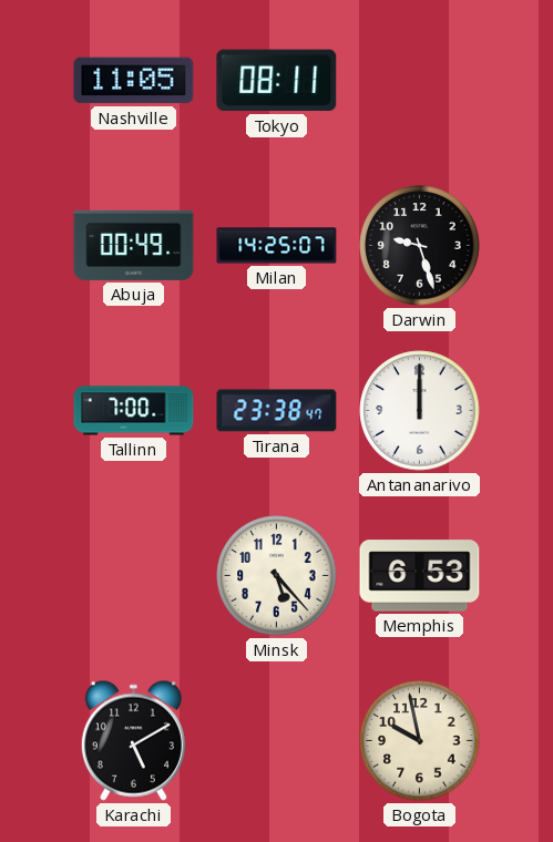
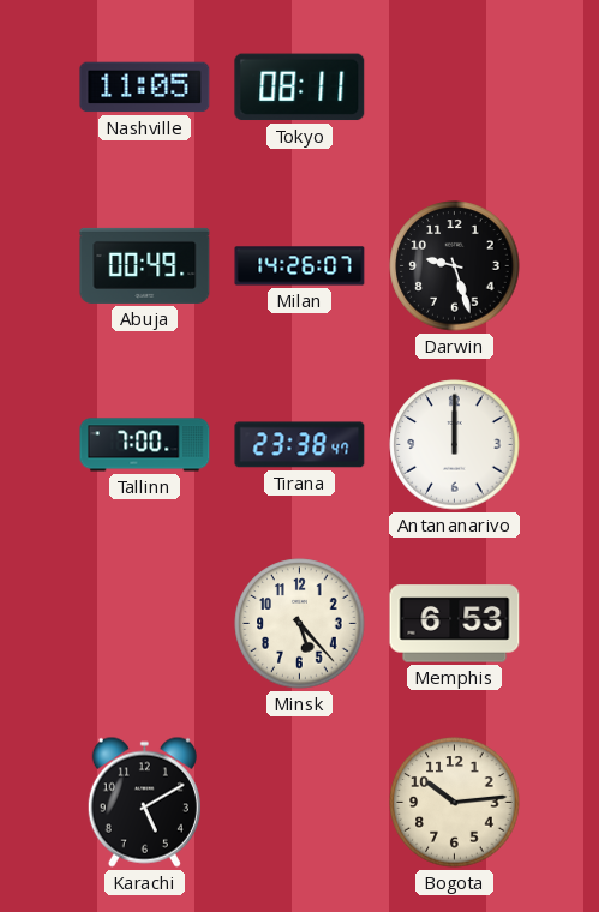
Milan: 14:25 -> 14:26 (300, 266)
Bogota: 9:58 -> 10:14 (455, 803)
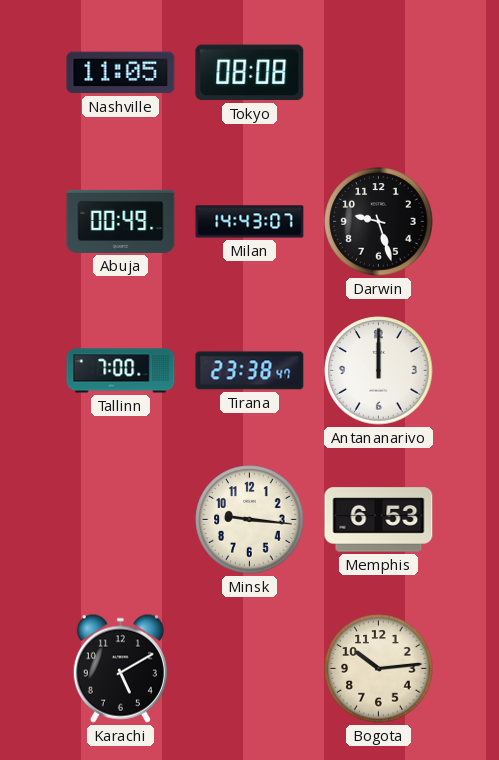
Tokyo: 08:11 -> 08:08 (250, 73)
Milan: 14:26 -> 14:43 (250, 222)
Minsk: 5:23 -> 9:16 (250, 520)
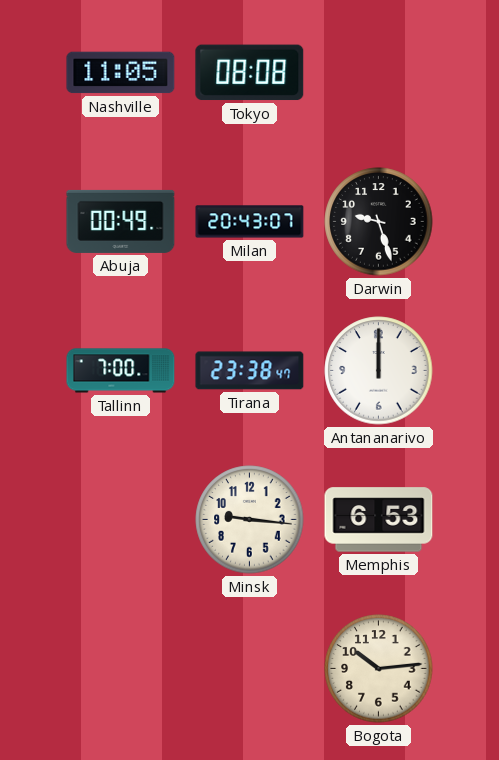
Milan: 14:43 -> 20:43 (250, 222)
Karachi: 5:10 -> none (120, 668)
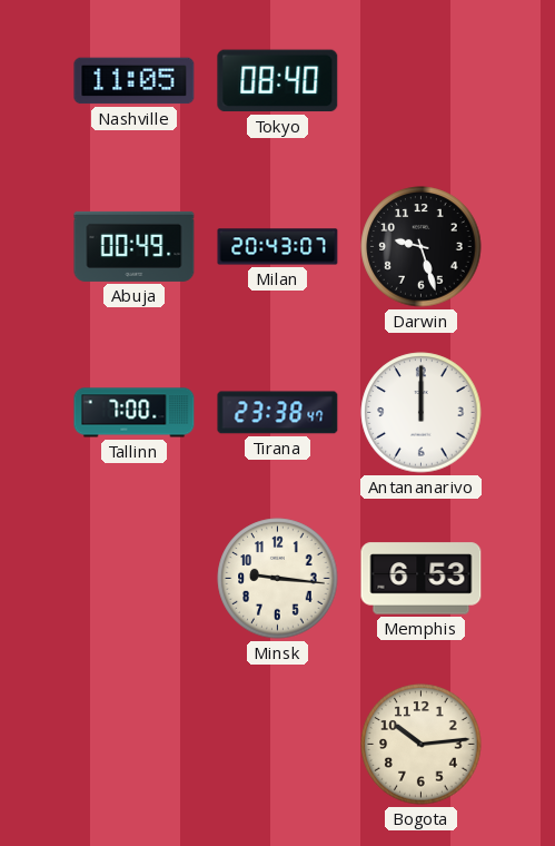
Tokyo: 08:08 -> 08:40 (278, 81)
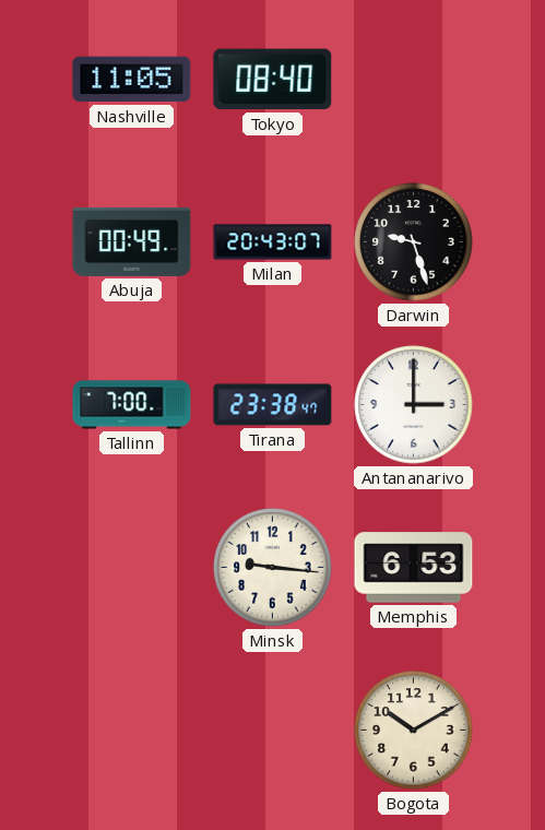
Antananarivo: 12:00 -> 3:00 (414, 405)
Bogota: 10:14 -> 10:10 (414, 731)
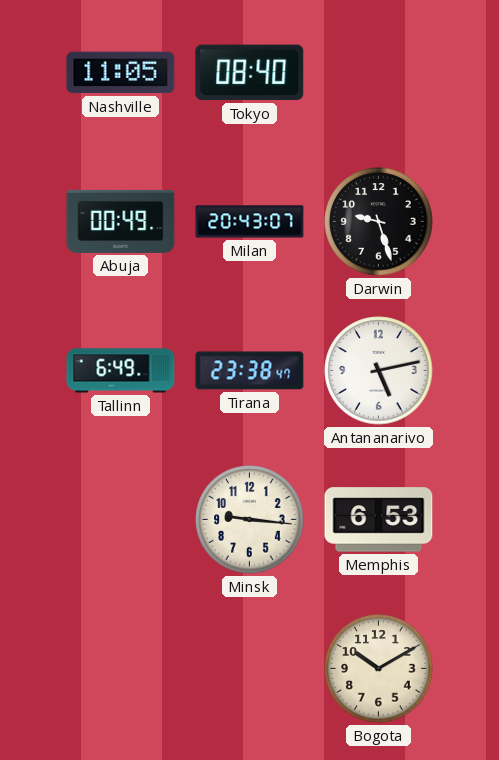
Tallinn: 7:00 -> 6:49 (121, 371)
Antananarivo: 3:00 -> 5:13 (379, 371)
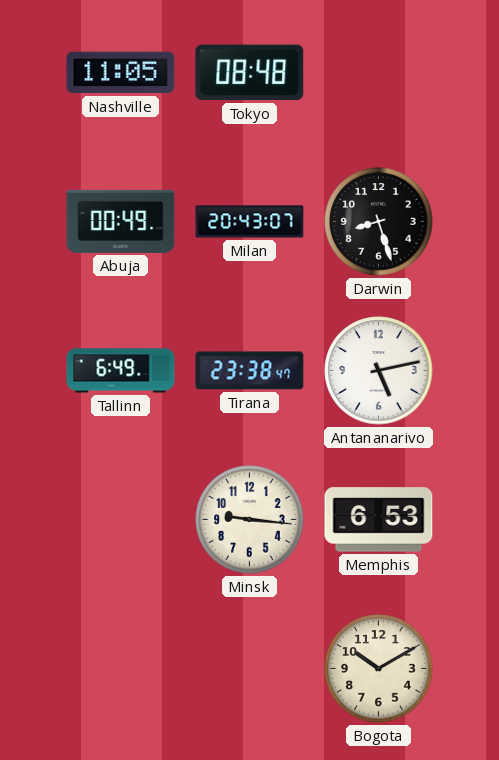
Tokyo: 08:40 -> 08:48 (250, 73)
Darwin: 9:27 -> 8:27 (379, 222)
